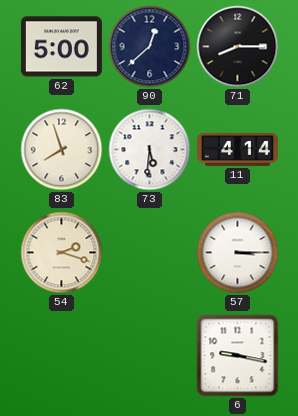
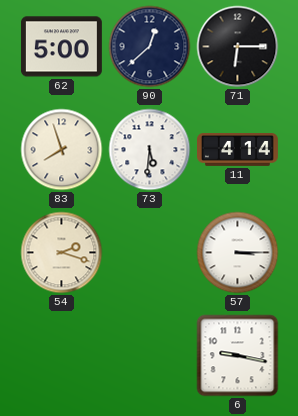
71: 8:15 -> 6:15 (238, 47)
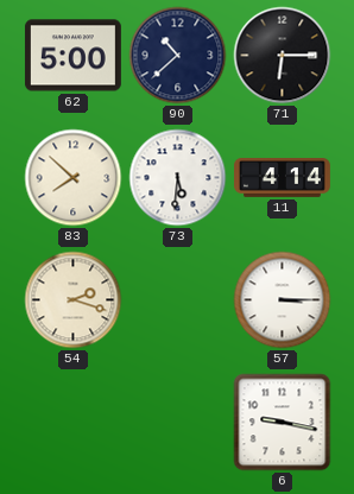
90: 12:38 -> 10:38 (178, 56)
83: 7:57 -> 7:52 (74, 178)
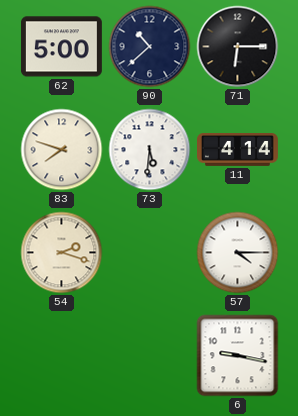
83: 7:52 -> 7:48 (62, 150)
57: 3:15 -> 4:15 (238, 253)
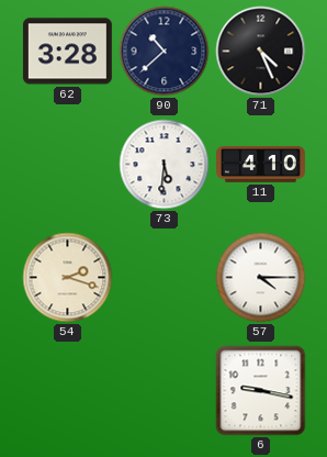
62: 5:00 -> 3:28 (67, 52)
71: 6:15 -> 4:26 (261, 52)
83: 7:48 -> none (62, 150)
11: 4:14 -> 4:10 (261, 165)
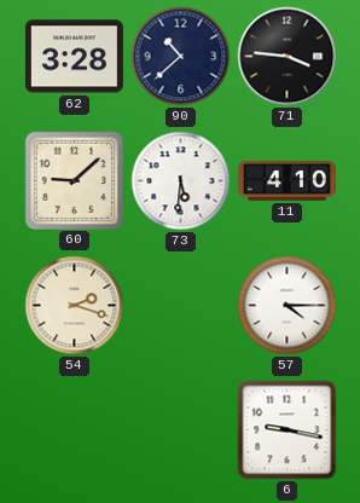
71: 4:26 -> 3:46 (288, 57)
60: none -> 9:08 (74, 180)
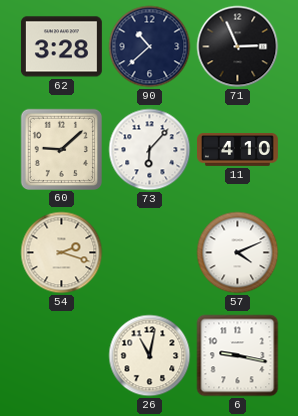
71: 3:46 -> 2:56 (238, 47)
73: 5:31 -> 6:07 (150, 150)
57: 4:15 -> 4:11 (238, 253)
26: none -> 11:02 (150, 356)
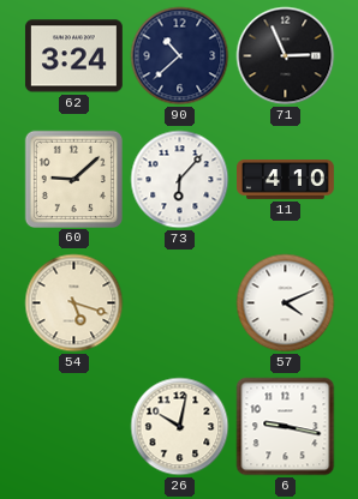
62: 3:28 -> 3:24 (73, 56)
54: 2:18 -> 5:18 (74, 303)
26: 11:02 -> 10:02 (180, 427)
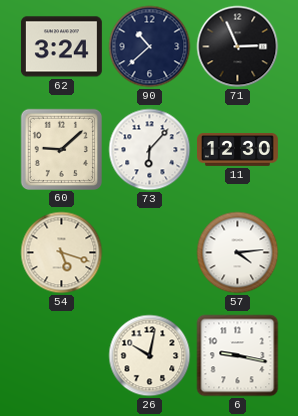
11: 4:10 -> 12:30 (238, 150)
57: 4:11 -> 4:14 (238, 253)
